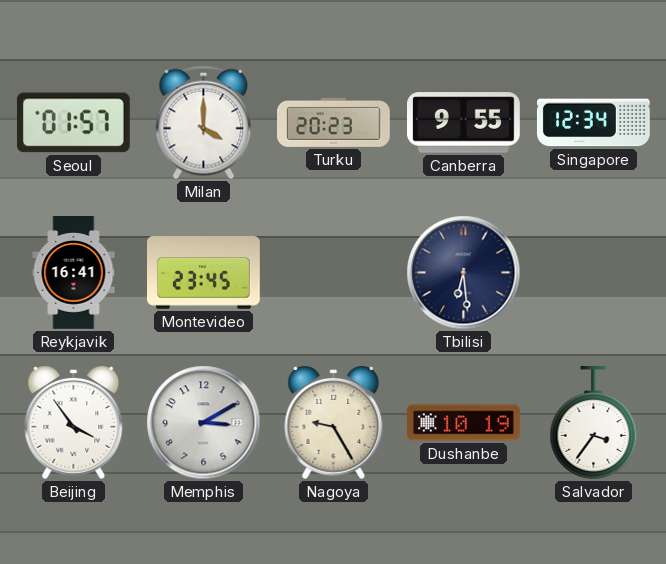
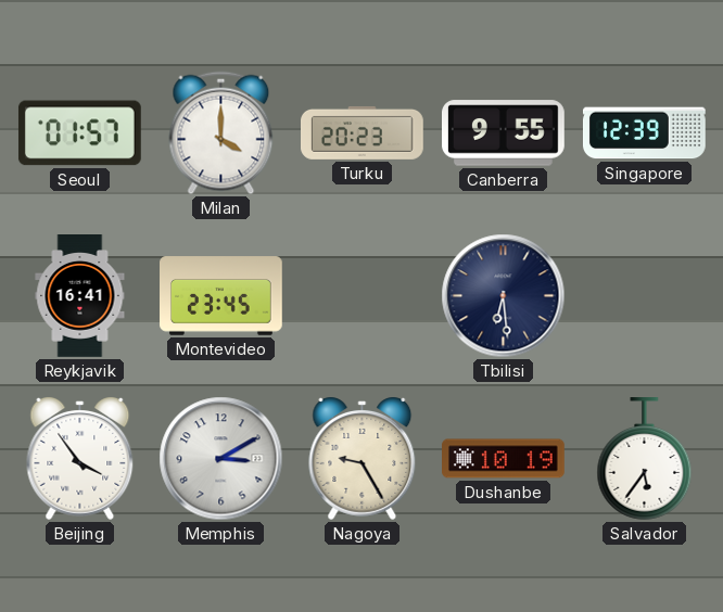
Singapore: 12:34 -> 12:39 (644, 133)
Salvador: 3:36 -> 5:36 (645, 459)
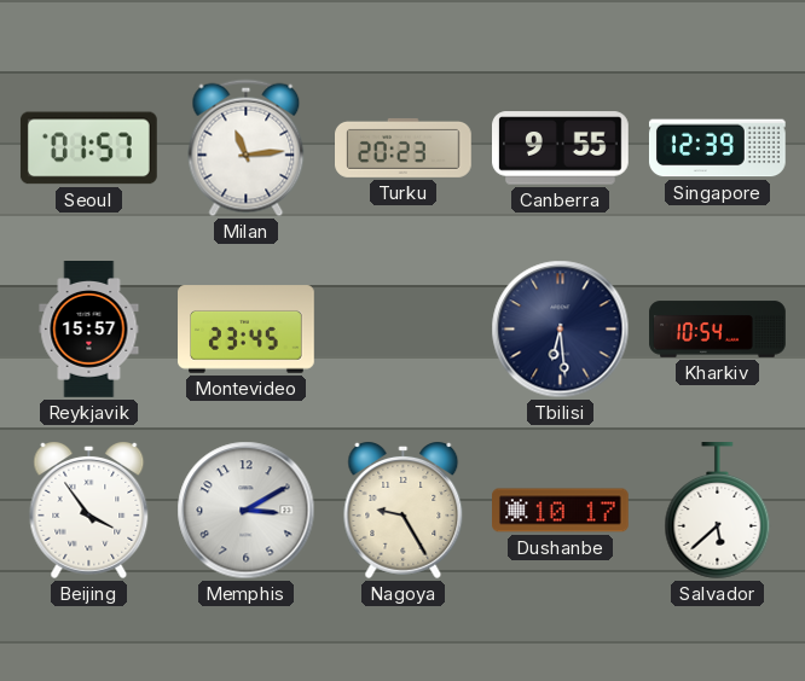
Milan: 4:00 -> 11:14 (247, 149)
Reykjavik: 16:41 -> 15:57 (89, 330)
Kharkiv: none -> 10:54 (718, 330)
Dushanbe: 10:19 -> 10:17 (561, 511)
Salvador: 5:36 -> 5:38 (718, 511)
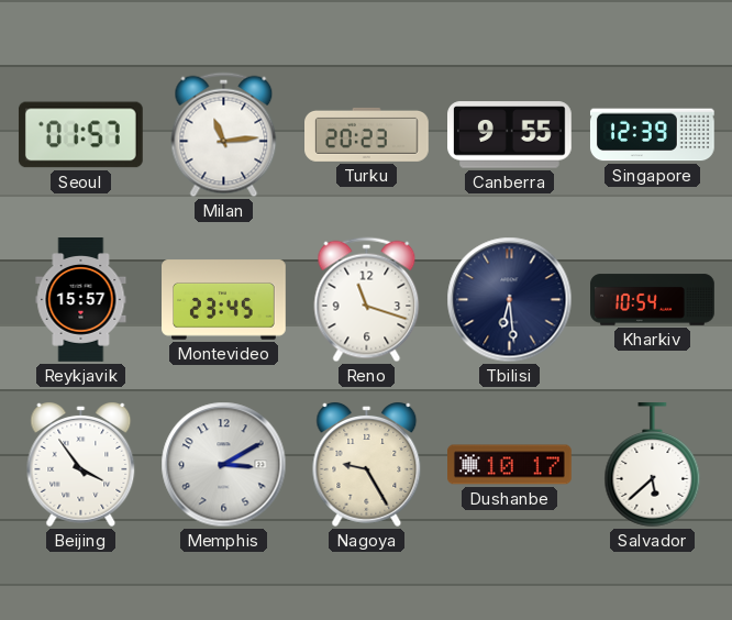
Reno: none -> 11:18 (367, 300)
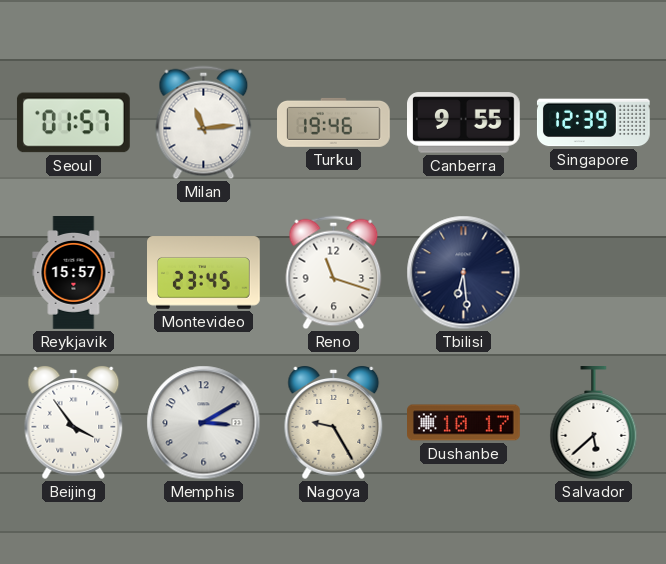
Turku: 20:23 -> 19:46 (334, 122)
Kharkiv: 10:54 -> none (653, 300)
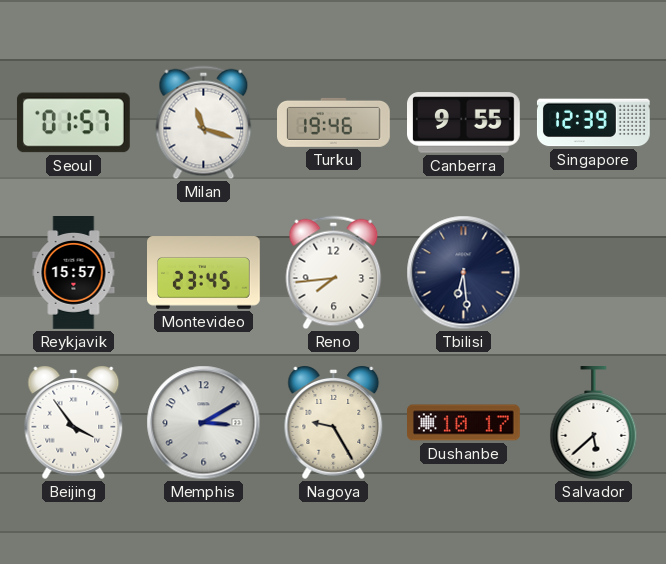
Milan: 11:14 -> 11:18 (204, 123)
Reno: 11:18 -> 7:44 (334, 273)
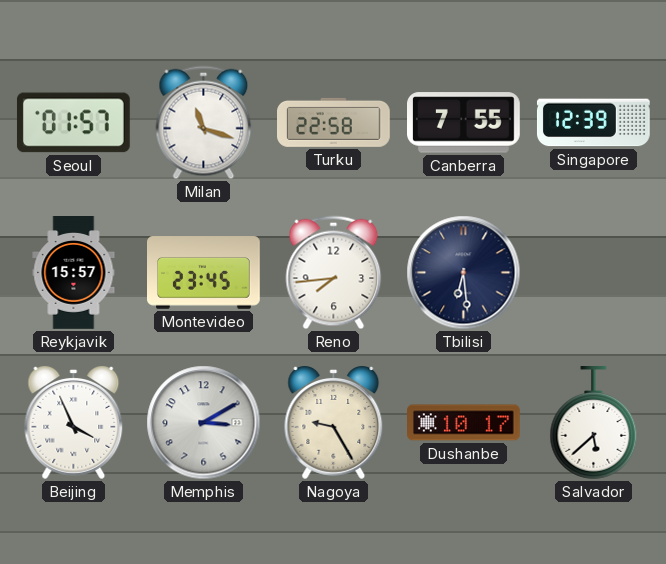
Turku: 19:46 -> 22:58 (334, 122)
Canberra: 9:55 -> 7:55 (464, 123)
Beijing: 3:54 -> 3:56 (74, 423)
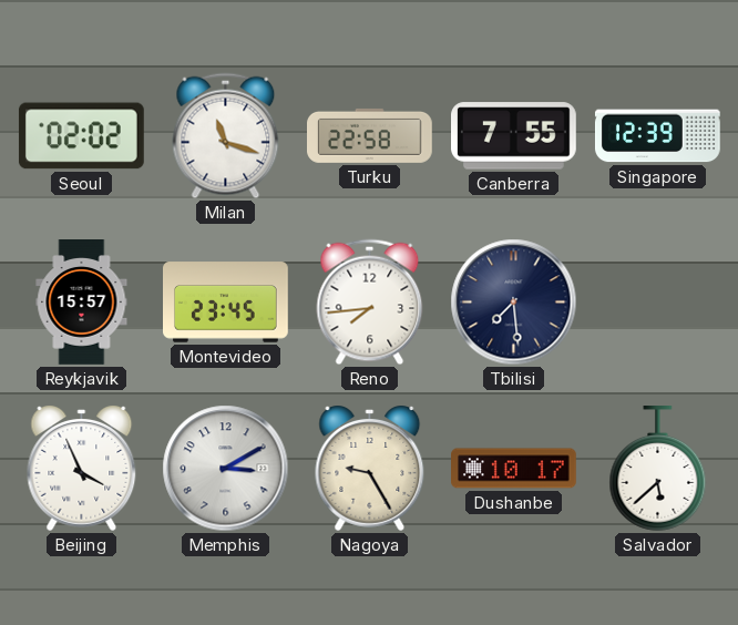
Seoul: 01:57 -> 02:02 (81, 136)
Tbilisi: 6:29 -> 7:29 (514, 303)
